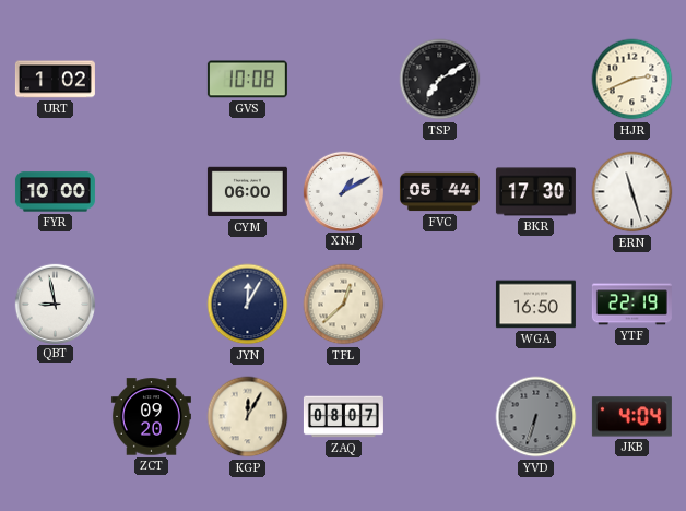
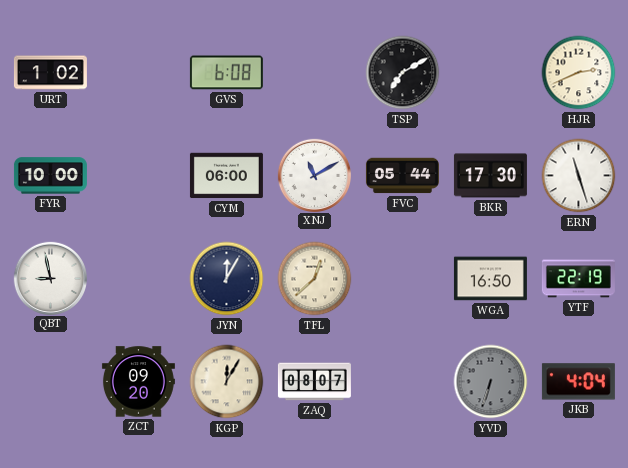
GVS: 10:08 -> 6:08 (226, 73)
XNJ: 1:10 -> 11:10 (314, 175)
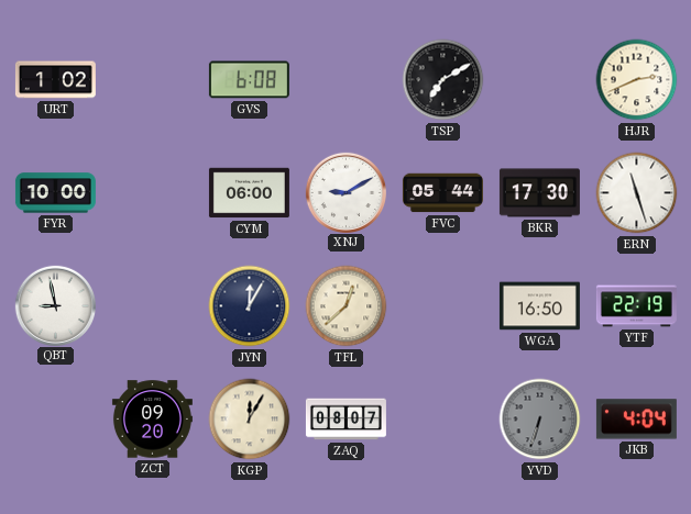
XNJ: 11:10 -> 9:10 (345, 192)
